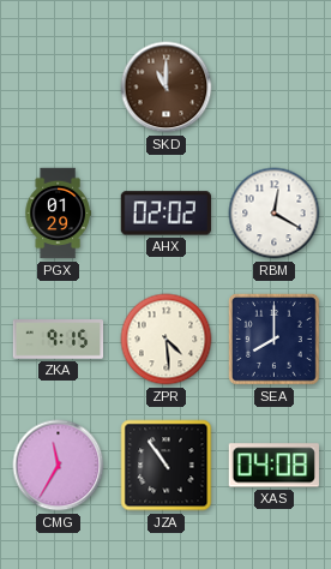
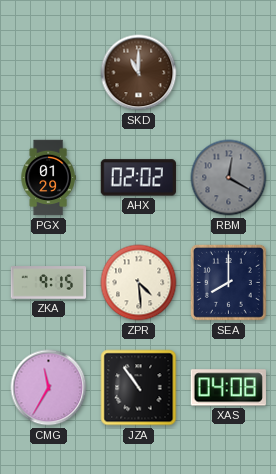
RBM dial: white -> grey (229, 178)
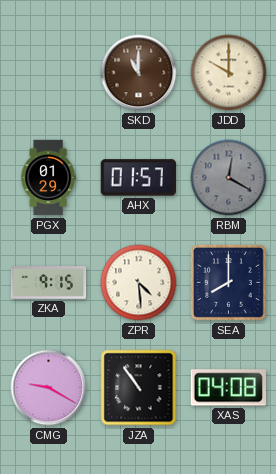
JDD: none -> 10:00 (229, 73)
AHX: 02:02 -> 01:57 (138, 178)
CMG: 11:35 -> 9:20 (49, 388)
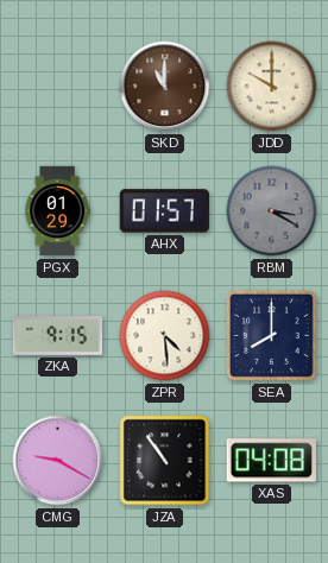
RBM: 12:20 -> 3:20 (272, 211)
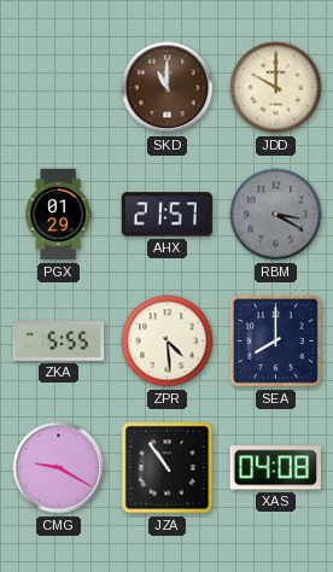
AHX: 01:57 -> 21:57 (166, 215)
ZKA: 9:15 -> 5:55 (59, 342)
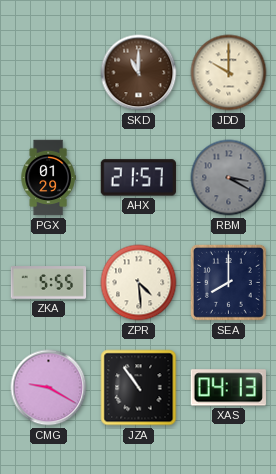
XAS: 04:08 -> 04:13 (228, 388)
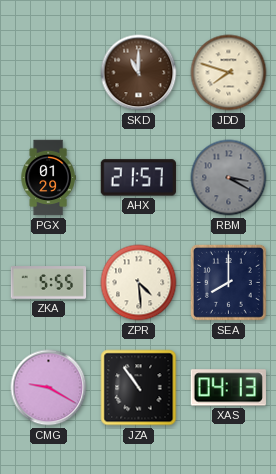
JDD: 10:00 -> 7:48 (229, 73)
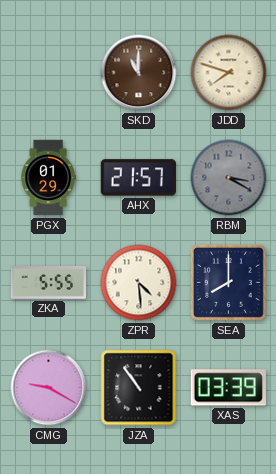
XAS: 04:13 -> 03:39 (228, 388)
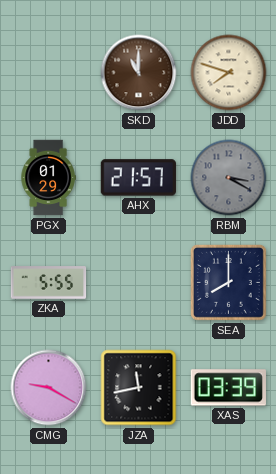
ZPR: 4:29 -> none (139, 283)
JZA: 10:54 -> 11:43 (139, 388)
